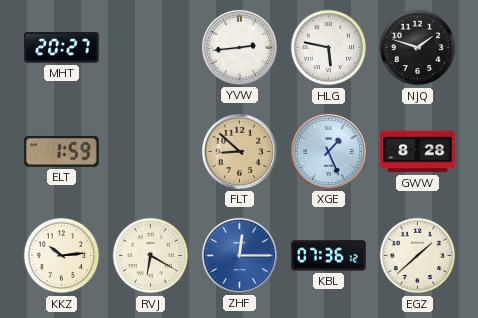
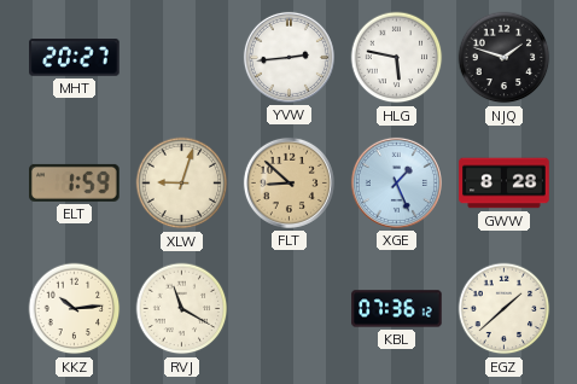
XLW: none -> 9:03 (182, 184)
RVJ: 6:20 -> 11:20 (182, 309)
ZHF: 12:15 -> none (239, 255)
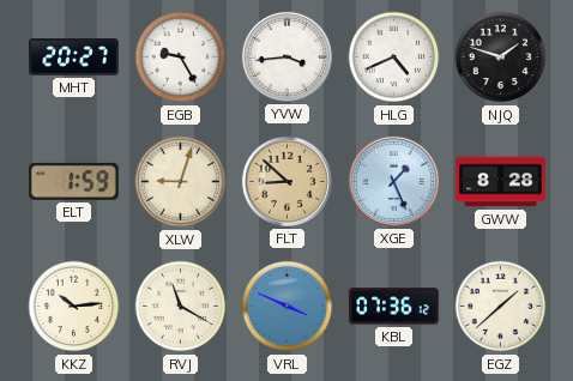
EGB: none -> 9:25 (181, 58)
YVW: 2:44 -> 3:44 (286, 56)
HLG: 5:47 -> 4:41 (394, 58)
VRL: none -> 3:49 (288, 307)
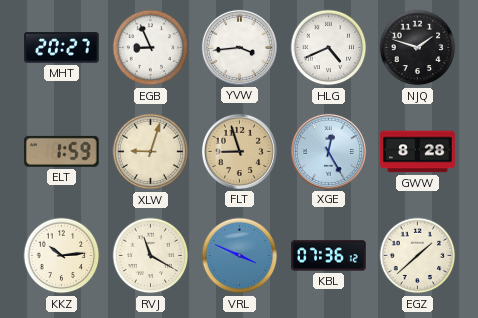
EGB: 9:25 -> 8:56 (151, 48)
FLT: 8:52 -> 8:57 (239, 151)
XGE: 1:26 -> 12:25 (328, 151)
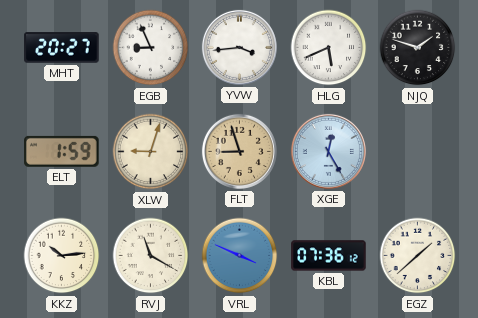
HLG: 4:41 -> 5:41 (329, 48)
GWW: 8:28 -> none (418, 152)
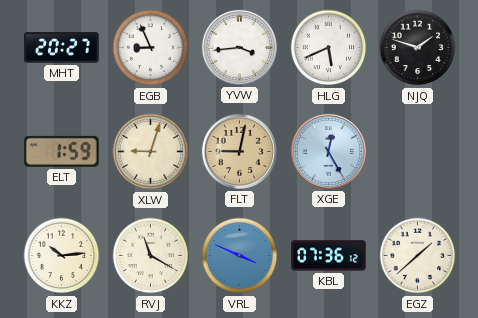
FLT: 8:57 -> 9:02 (239, 151)
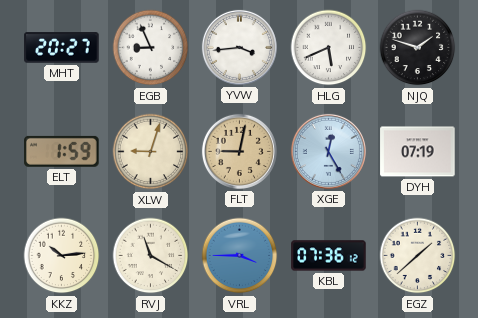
DYH: none -> 07:19 (418, 152)
VRL: 3:49 -> 3:45 (240, 256)
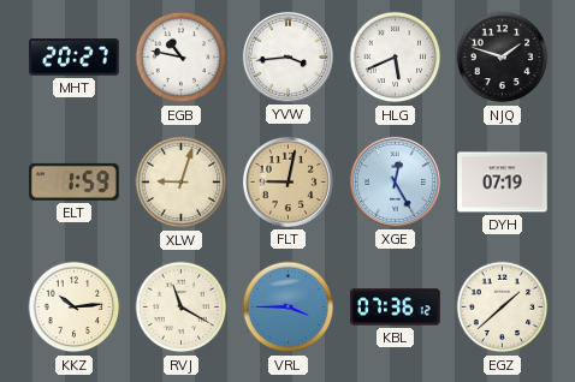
EGB: 8:56 -> 10:47 (182, 58)
